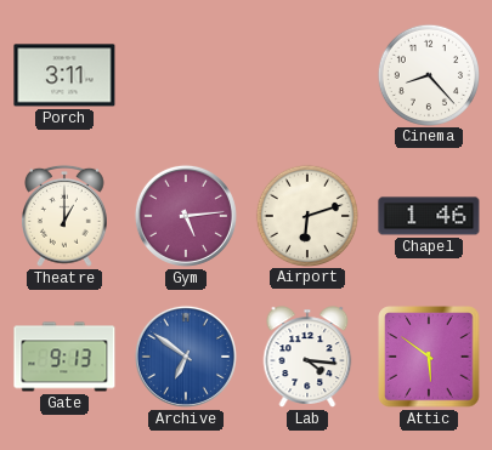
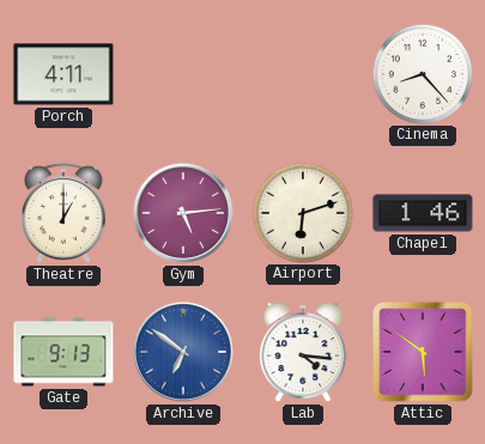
Porch: 3:11 -> 4:11 (63, 74)
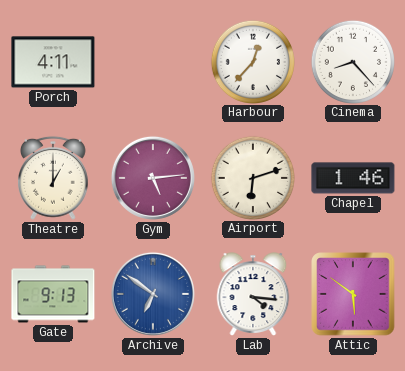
Harbour: none -> 12:37 (252, 61)
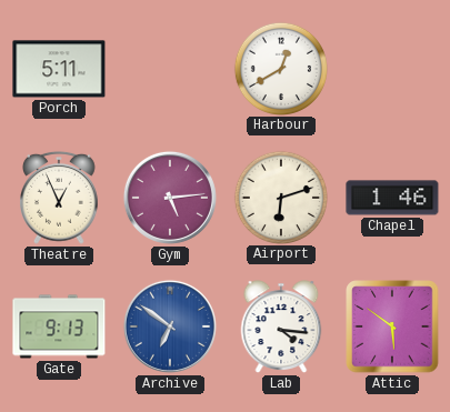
Porch: 4:11 -> 5:11 (59, 69)
Harbour: 12:37 -> 12:40 (280, 68)
Cinema: 8:23 -> none (352, 61)
Theatre: 1:00 -> 12:56 (60, 198)
